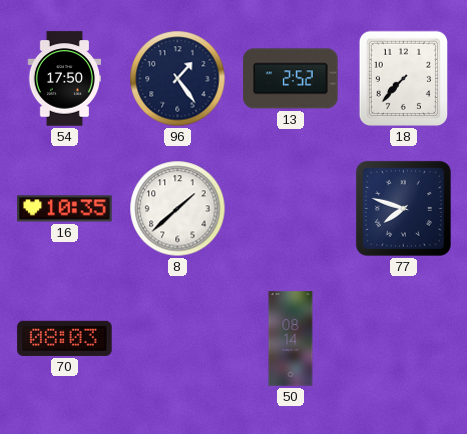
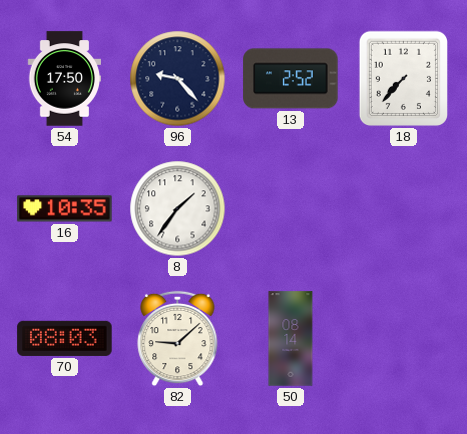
96: 1:24 -> 9:23 (178, 79)
8: 1:38 -> 1:36 (178, 209)
77: 7:48 -> none (403, 208)
82: none -> 9:08 (178, 339)
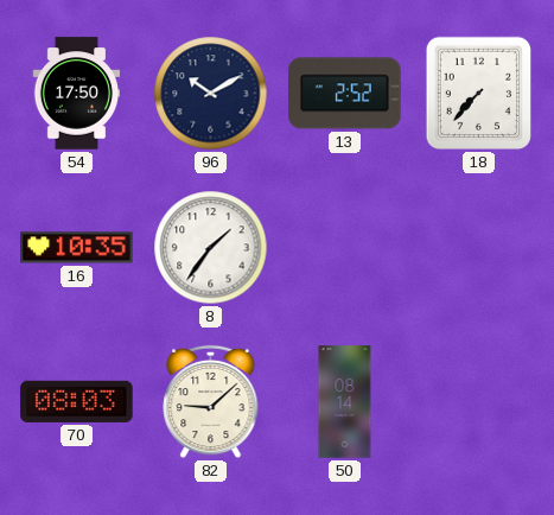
96: 9:23 -> 10:10 (211, 94)
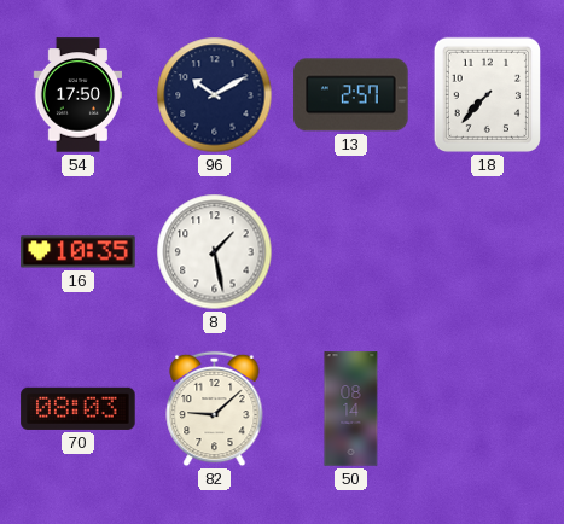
13: 2:52 -> 2:57 (351, 95)
8: 1:36 -> 1:28 (215, 252)
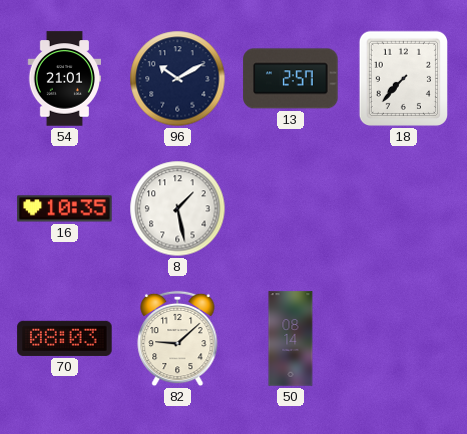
54: 17:50 -> 21:01 (64, 79)
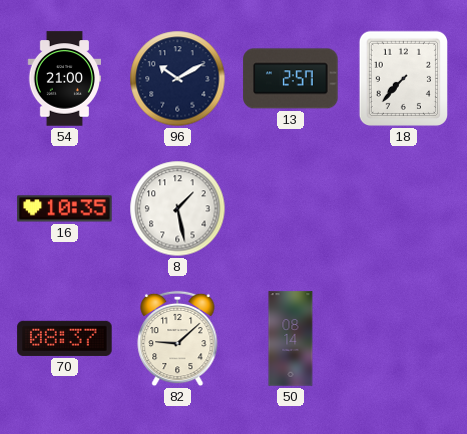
54: 21:01 -> 21:00 (64, 79)
70: 08:03 -> 08:37 (65, 338)
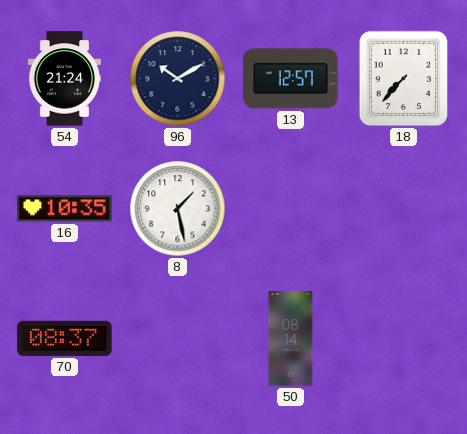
54: 21:00 -> 21:24 (64, 79)
13: 2:57 -> 12:57 (291, 79)
82: 9:08 -> none (178, 339)
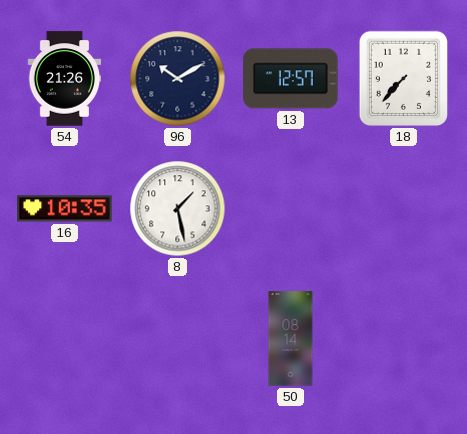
54: 21:24 -> 21:26 (64, 79)
70: 08:37 -> none (65, 338)
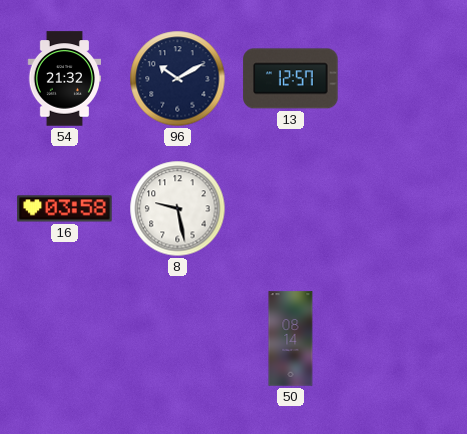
54: 21:26 -> 21:32 (64, 79)
18: 7:37 -> none (403, 79)
16: 10:35 -> 03:58 (65, 209)
8: 1:28 -> 9:28 (178, 209)
